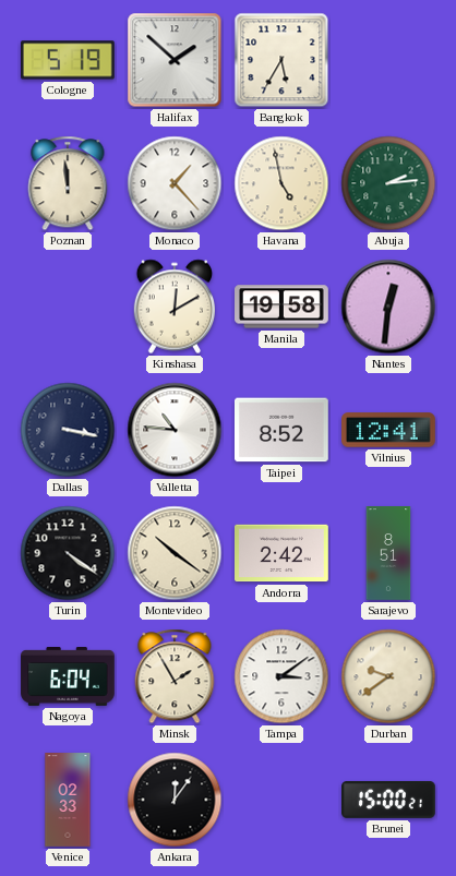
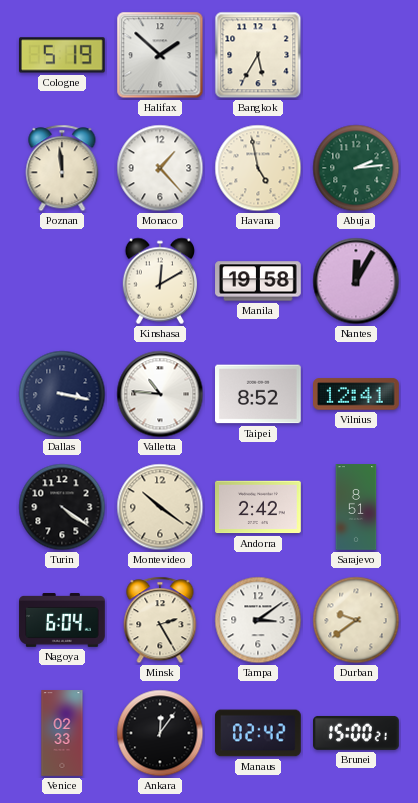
Nantes: 12:31 -> 12:05 (356, 281)
Minsk: 1:55 -> 2:25 (160, 620)
Manaus: none -> 02:42 (259, 733)
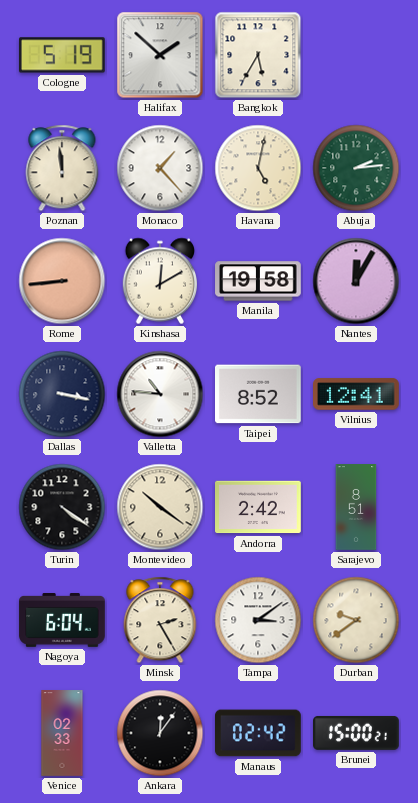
Havana: 4:58 -> 5:02 (258, 168)
Rome: none -> 8:44 (62, 281)
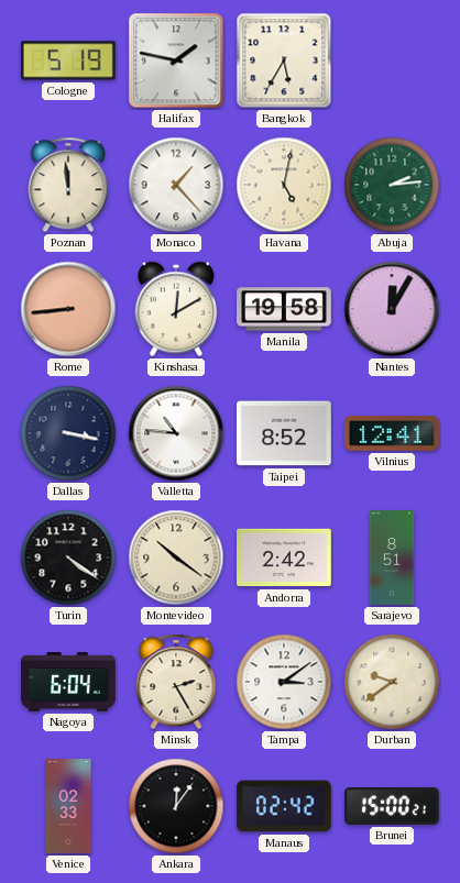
Halifax: 1:52 -> 1:47 (176, 60)
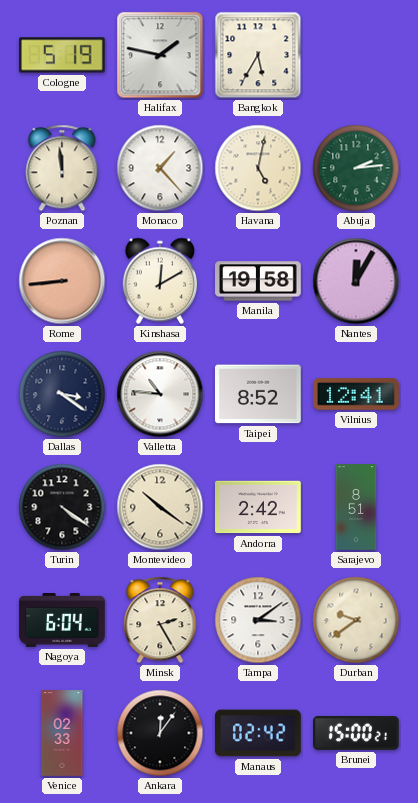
Dallas: 3:17 -> 3:21 (62, 394)
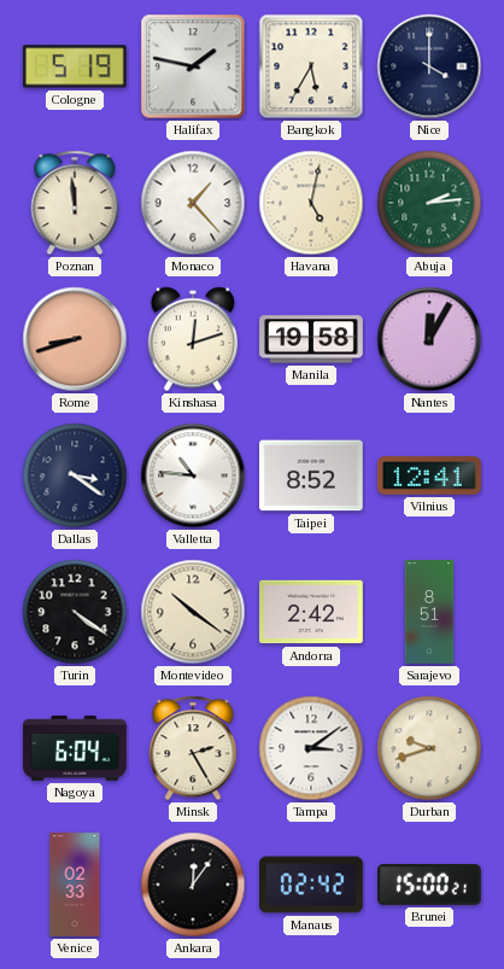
Nice: none -> 4:00 (429, 66)
Rome: 8:44 -> 8:42 (75, 339)
Kinshasa: 12:10 -> 12:12 (192, 339)
Durban: 9:39 -> 9:42 (429, 748)
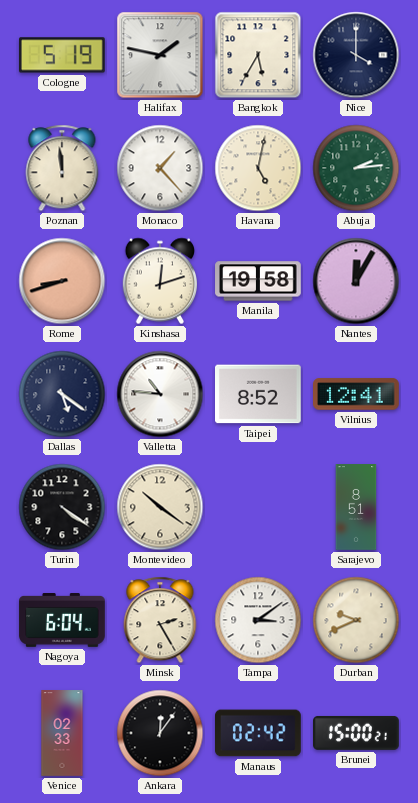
Dallas: 3:21 -> 5:21 (62, 394)
Andorra: 2:42 -> none (312, 612)
Durban: 9:42 -> 9:41 (356, 620)
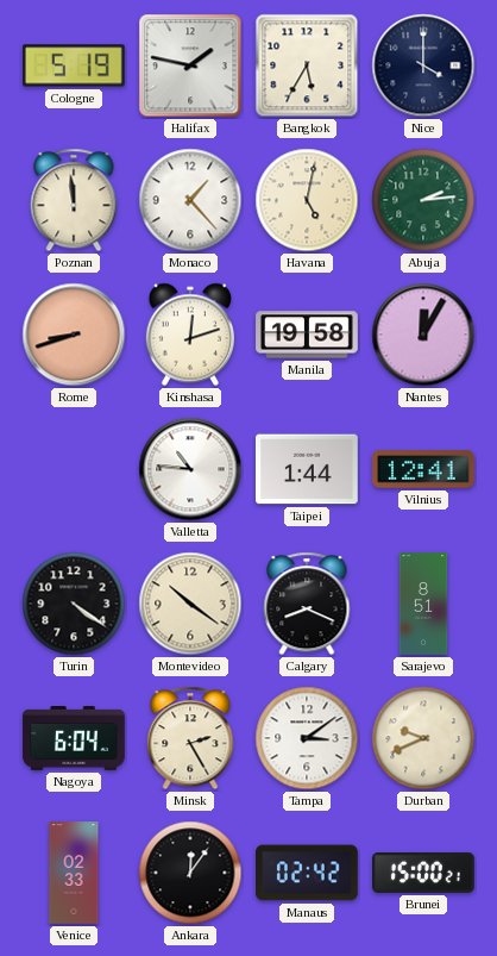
Dallas: 5:21 -> none (62, 394)
Taipei: 8:52 -> 1:44 (308, 469)
Calgary: none -> 8:19 (307, 604)
